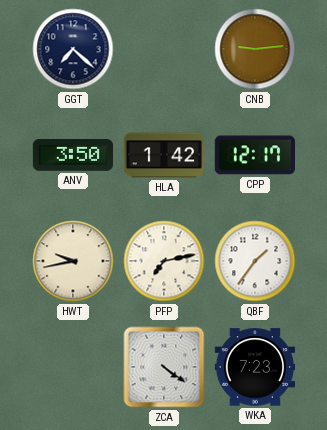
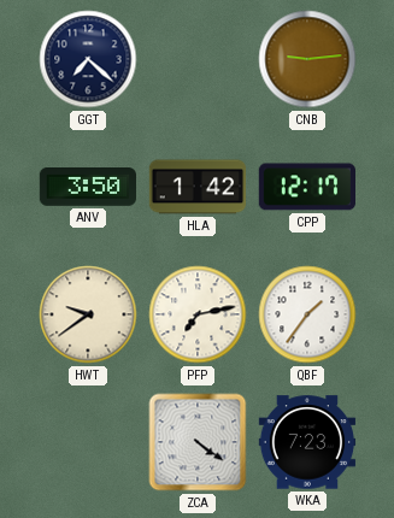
HWT: 9:43 -> 9:39 (88, 314)
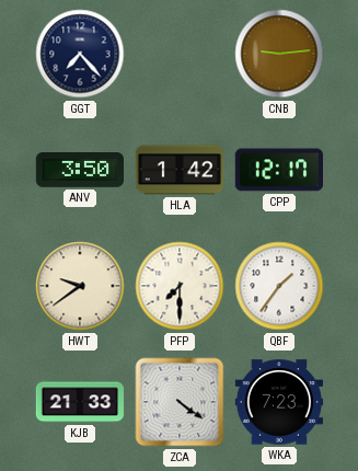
GGT: 7:22 -> 7:23 (80, 54)
PFP: 7:13 -> 7:30 (180, 286)
KJB: none -> 21:33 (80, 402)
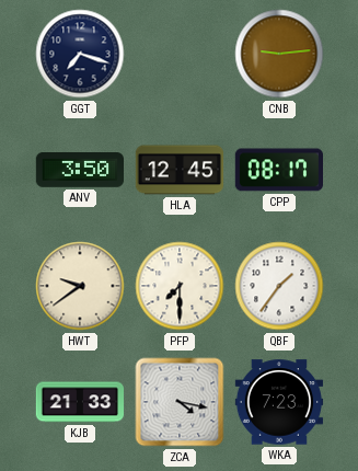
GGT: 7:23 -> 7:18 (80, 54)
HLA: 1:42 -> 12:45 (180, 170)
CPP: 12:17 -> 08:17 (278, 170)
ZCA: 4:21 -> 4:17 (180, 402)
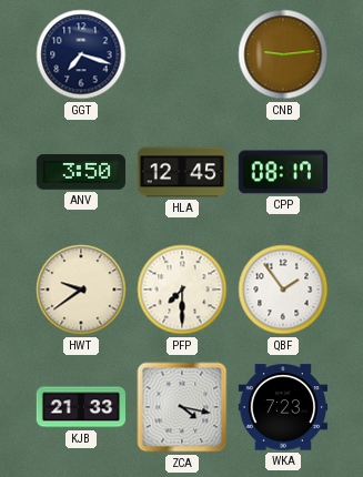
QBF: 1:36 -> 1:54 (283, 290)
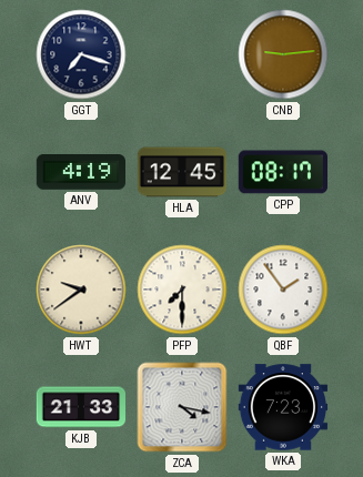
ANV: 3:50 -> 4:19 (80, 173)
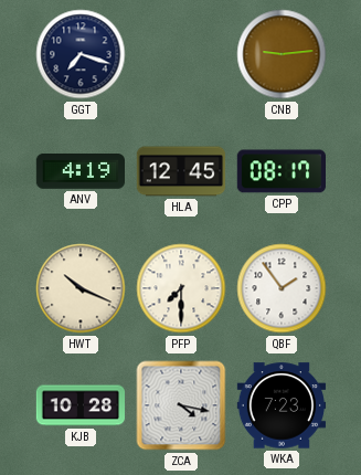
HWT: 9:39 -> 10:19 (81, 288)
KJB: 21:33 -> 10:28 (81, 405)
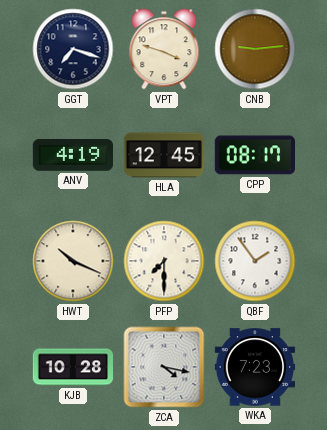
VPT: none -> 3:48 (164, 49)
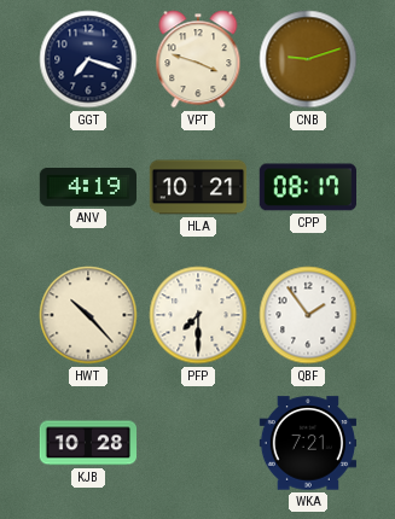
CNB: 9:14 -> 9:12 (308, 59)
HLA: 12:45 -> 10:21 (198, 187)
HWT: 10:19 -> 10:23 (88, 315)
ZCA: 4:17 -> none (164, 367)
WKA: 7:23 -> 7:21 (308, 443)
